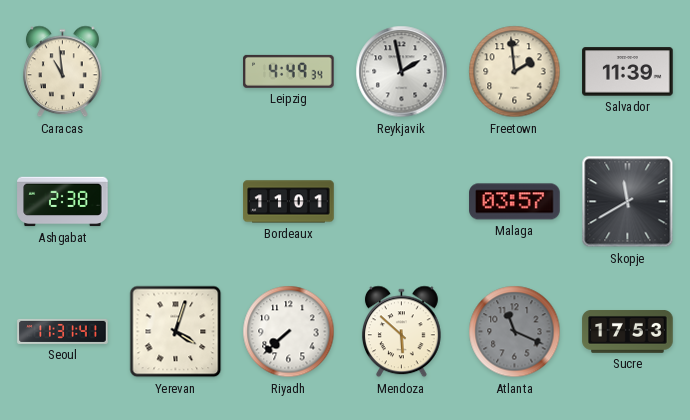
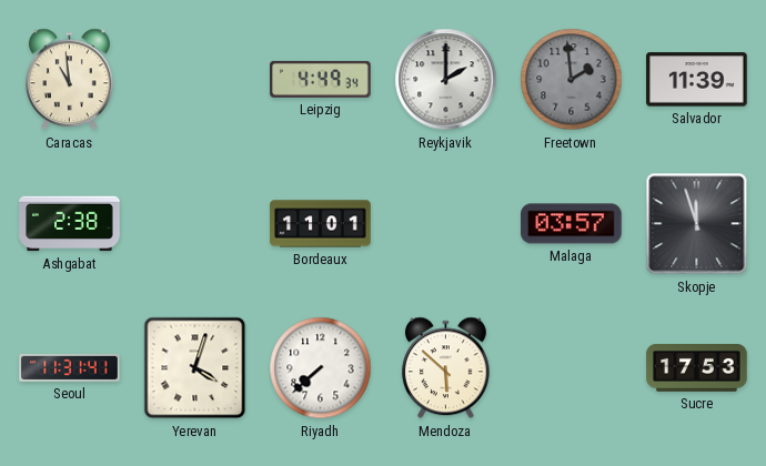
Reykjavik: 1:58 -> 2:00 (446, 80)
Freetown dial: cream -> grey (572, 80)
Skopje: 11:40 -> 11:57 (697, 224)
Atlanta: 11:19 -> none (515, 332)
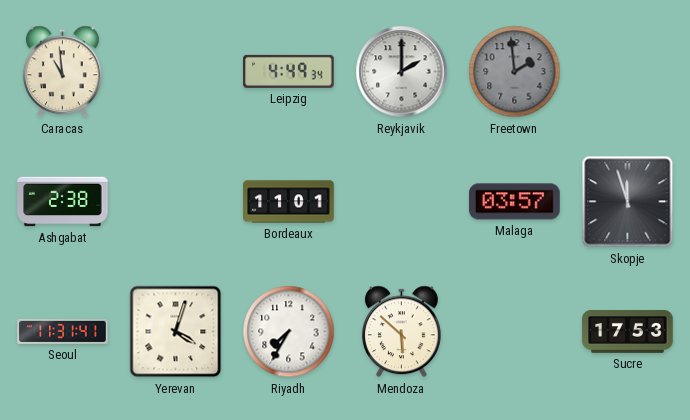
Salvador: 11:39 -> none (697, 80)
Riyadh: 7:38 -> 7:35 (289, 332)
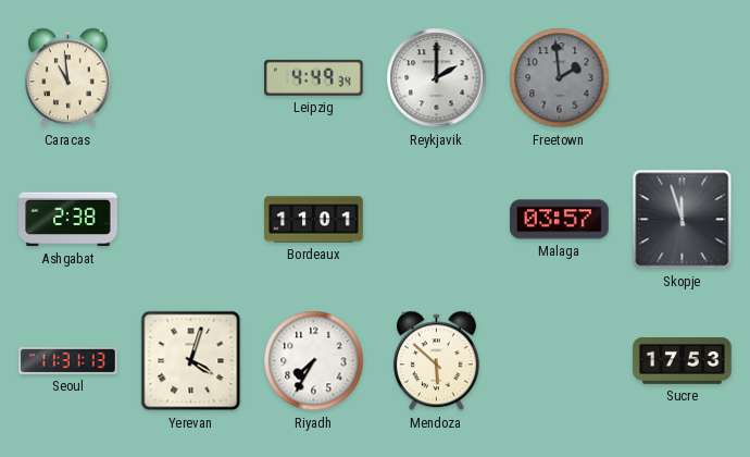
Seoul: 11:31:41 -> 11:31:13 (68, 360)
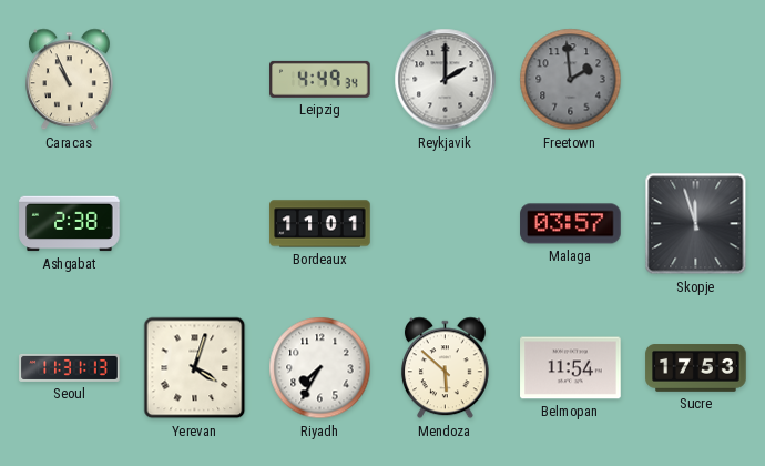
Caracas: 10:59 -> 10:56 (69, 80)
Belmopan: none -> 11:54 (571, 368)
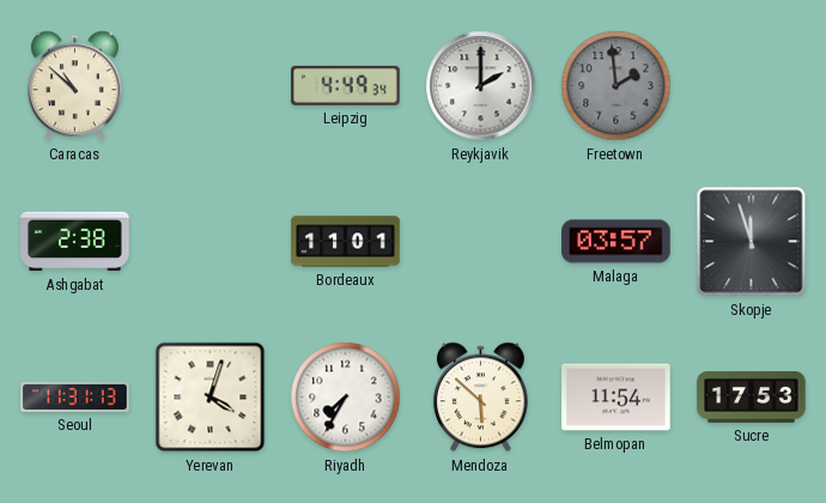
Caracas: 10:56 -> 10:52 (74, 86)
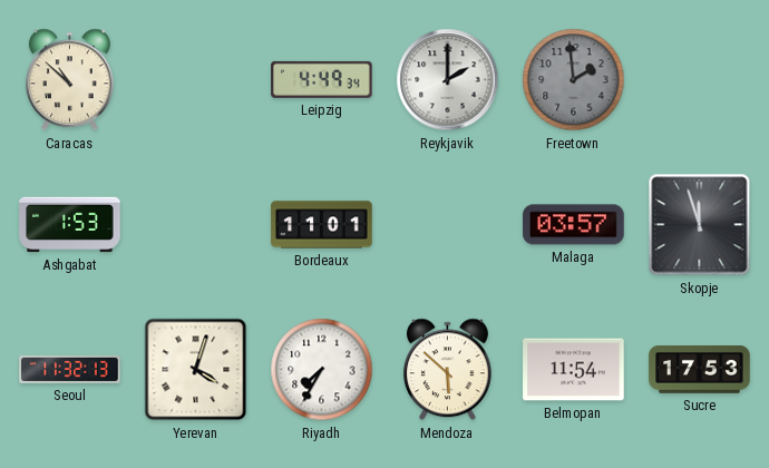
Ashgabat: 2:38 -> 1:53 (70, 225)
Seoul: 11:31 -> 11:32 (70, 369)
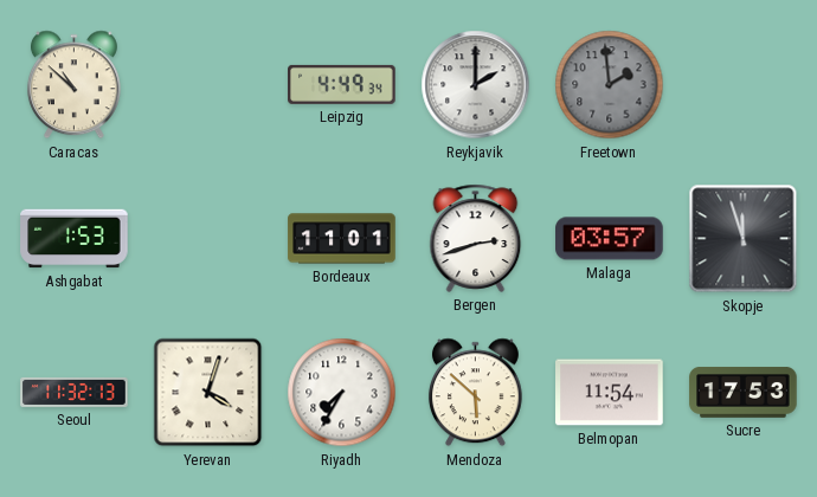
Bergen: none -> 2:42 (476, 238)
